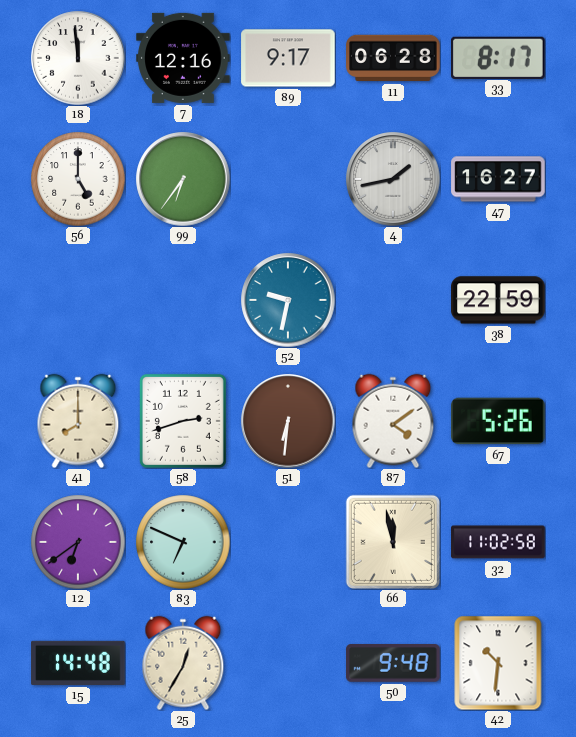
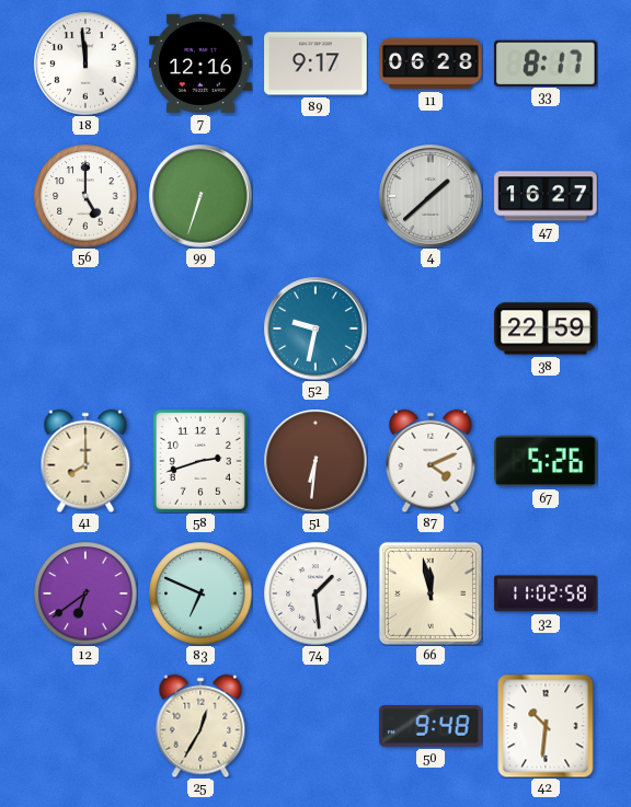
99: 6:36 -> 6:33 (200, 196)
4: 1:43 -> 1:38 (431, 196)
87: 4:09 -> 4:11 (431, 461)
74: none -> 1:29 (315, 593)
15: 14:48 -> none (78, 663)
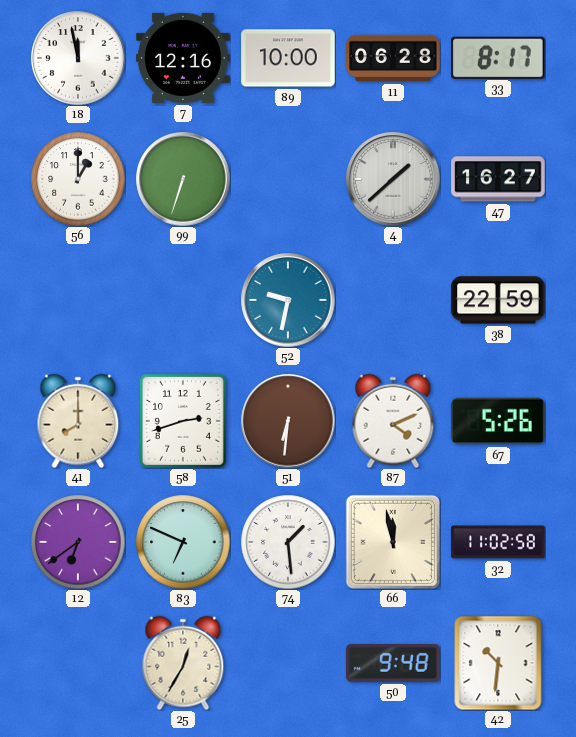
18: 11:59 -> 11:58 (78, 58)
89: 9:17 -> 10:00 (288, 58)
56: 5:00 -> 1:00 (78, 179)
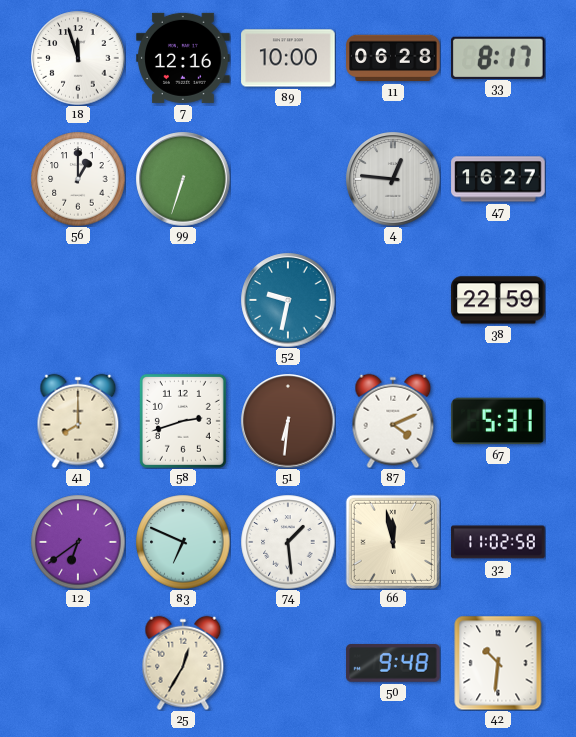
18: 11:58 -> 11:57 (78, 58)
4: 1:38 -> 12:46 (393, 179)
67: 5:26 -> 5:31 (498, 421)
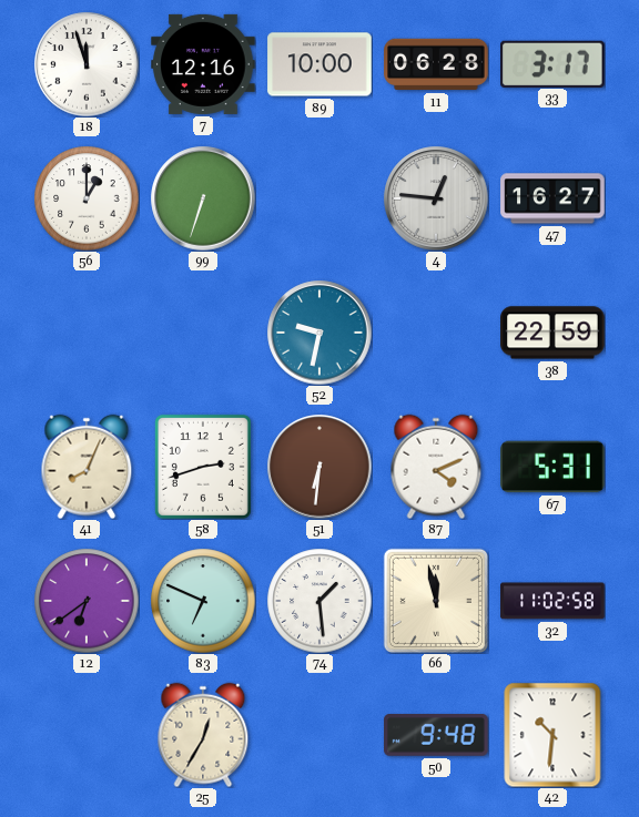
33: 8:17 -> 3:17 (554, 63)
41: 8:00 -> 8:04 (87, 467)
